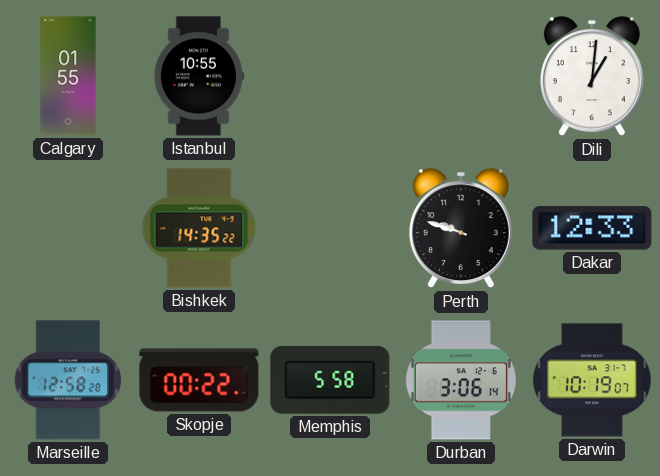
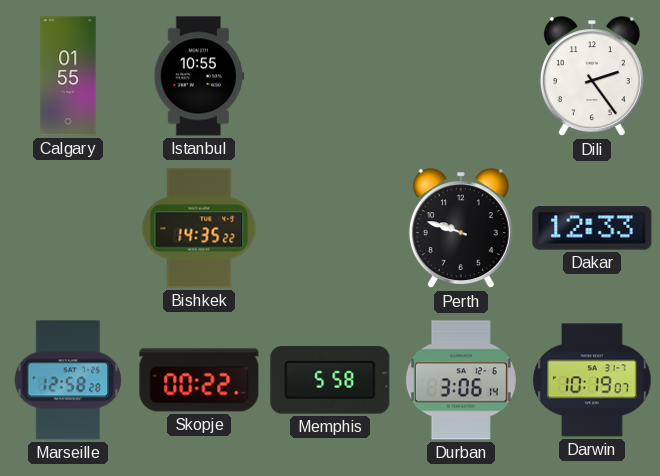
Dili: 1:01 -> 2:24 (592, 77)
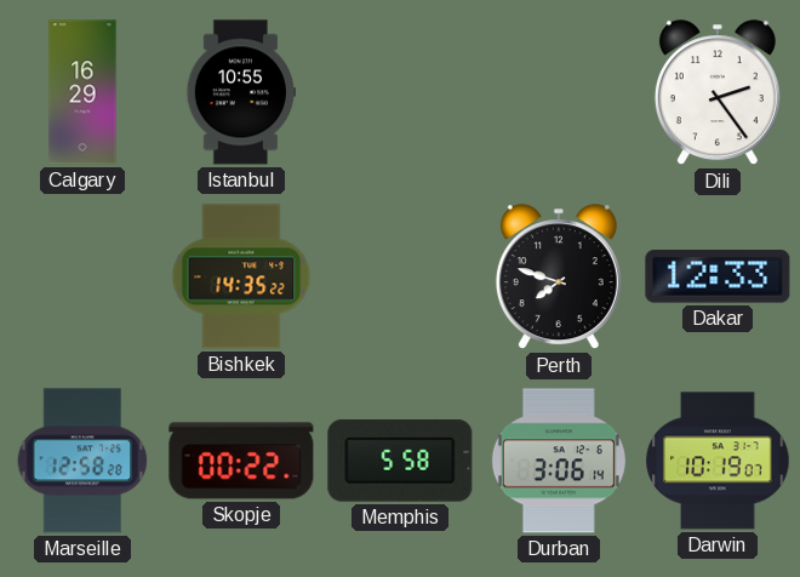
Calgary: 01:55 -> 16:29 (82, 92)
Perth: 9:48 -> 7:48 (559, 278)
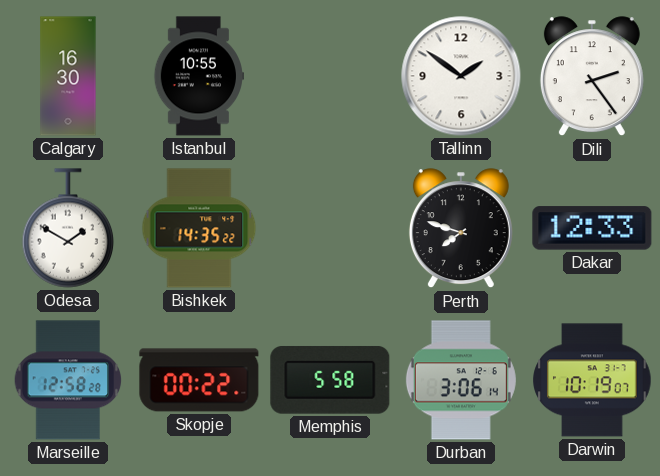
Calgary: 16:29 -> 16:30 (68, 76)
Tallinn: none -> 1:51 (461, 76)
Odesa: none -> 1:50 (68, 228)
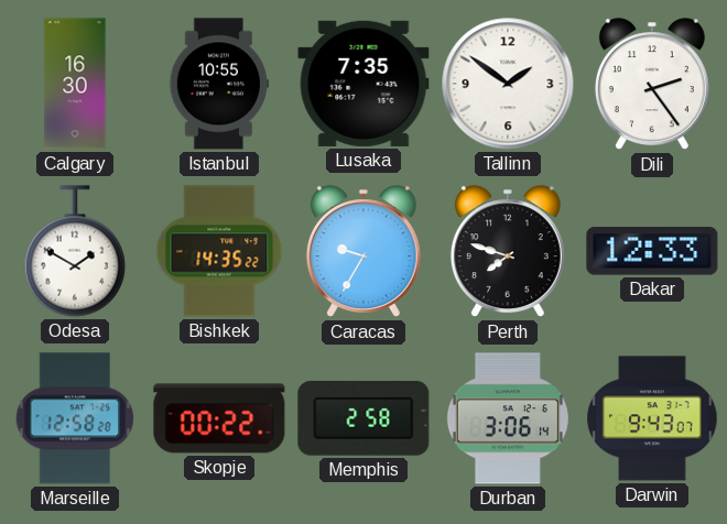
Lusaka: none -> 7:35 (363, 84)
Caracas: none -> 9:35 (363, 252)
Memphis: 5:58 -> 2:58 (363, 418)
Darwin: 10:19 -> 9:43 (652, 418)
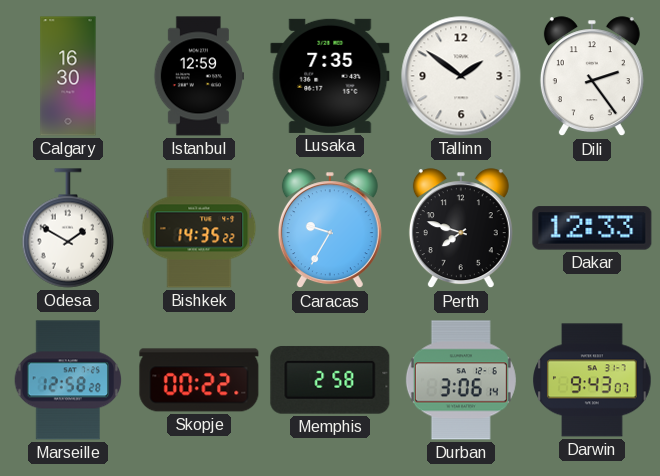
Istanbul: 10:55 -> 12:59 (198, 76)
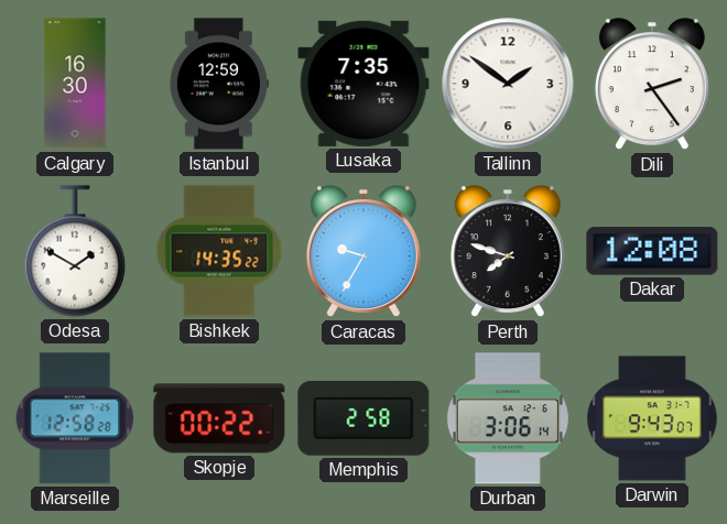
Dakar: 12:33 -> 12:08 (652, 251)
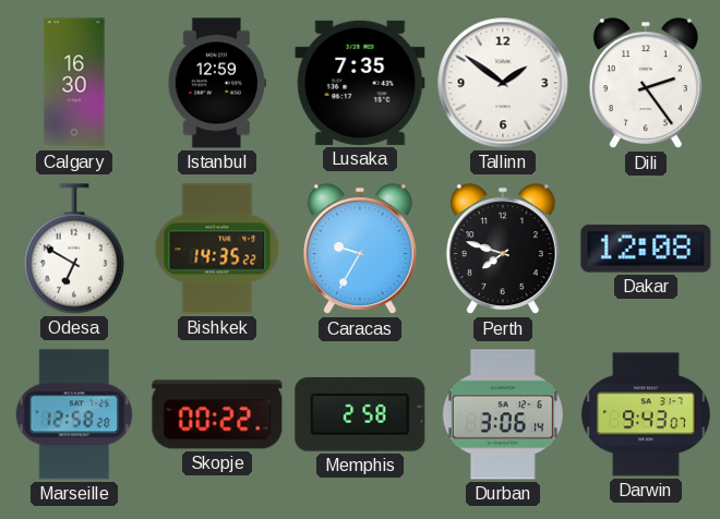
Odesa: 1:50 -> 6:50 (74, 249)
